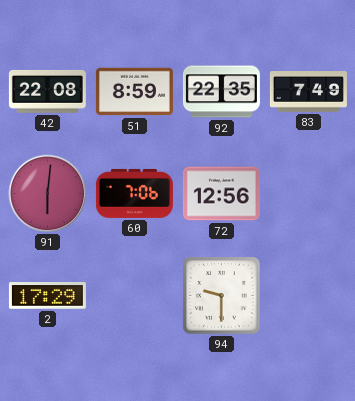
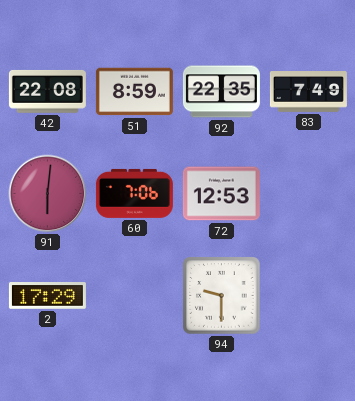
72: 12:56 -> 12:53 (221, 194)
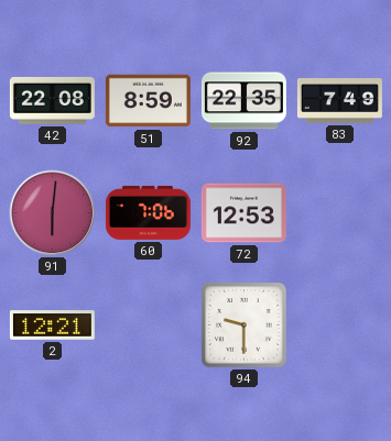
2: 17:29 -> 12:21 (52, 326)
